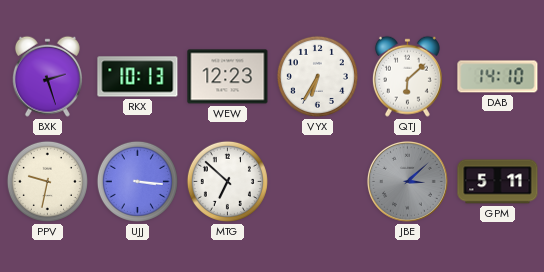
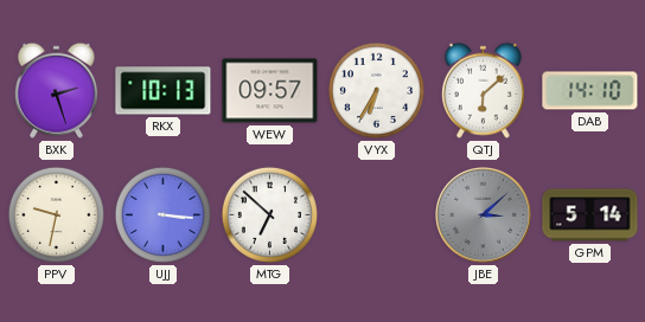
WEW: 12:23 -> 09:57 (270, 91)
GPM: 5:11 -> 5:14 (590, 215)
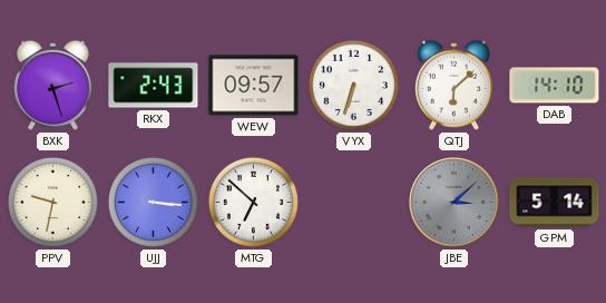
RKX: 10:13 -> 2:43 (154, 86)
VYX: 6:35 -> 6:33 (353, 85)
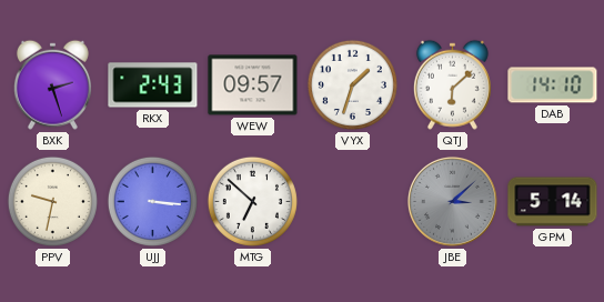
VYX: 6:33 -> 1:33 (352, 84)
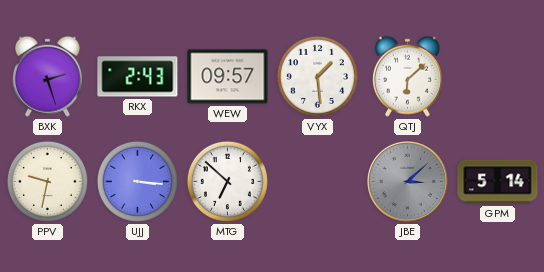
VYX: 1:33 -> 1:29 (317, 76)
DAB: 14:10 -> none (553, 85)
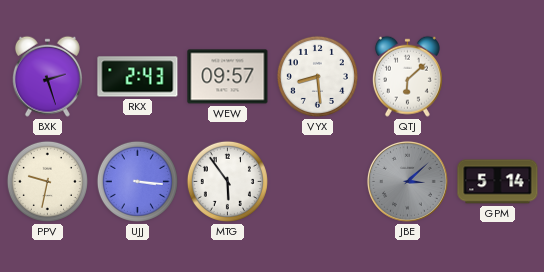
VYX: 1:29 -> 8:29 (317, 76)
MTG: 6:52 -> 5:54 (227, 181)
